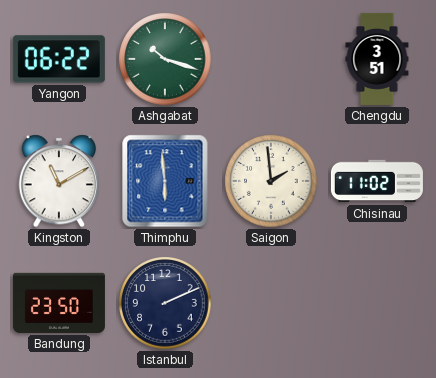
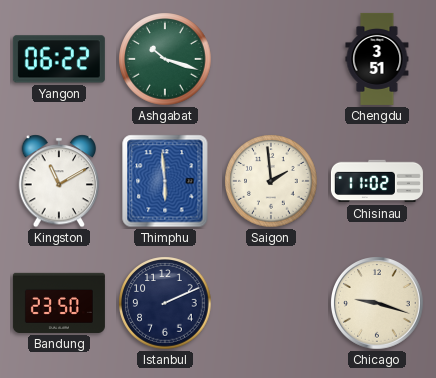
Chicago: none -> 9:18 (378, 304)
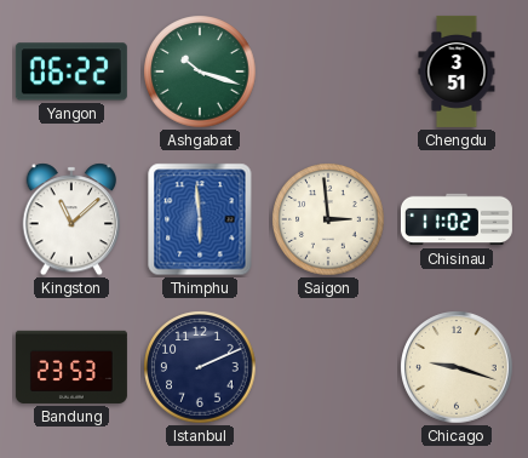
Kingston: 11:10 -> 11:08 (71, 219)
Saigon: 1:59 -> 2:59 (328, 219)
Bandung: 23:50 -> 23:53 (71, 367)
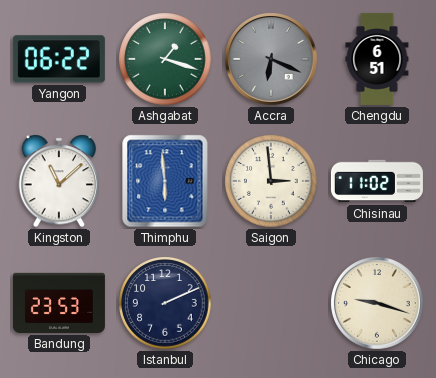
Ashgabat: 10:18 -> 1:18 (165, 59)
Accra: none -> 6:19 (272, 60)
Chengdu: 3:51 -> 6:51 (377, 59)
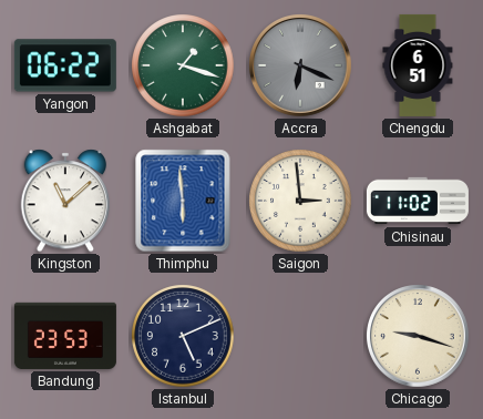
Istanbul: 2:11 -> 5:11 (183, 336)
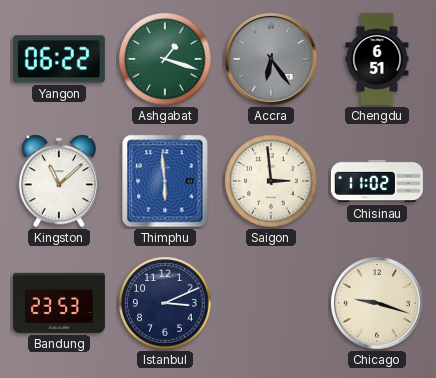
Accra: 6:19 -> 6:24 (272, 60)
Istanbul: 5:11 -> 3:11 (165, 303)
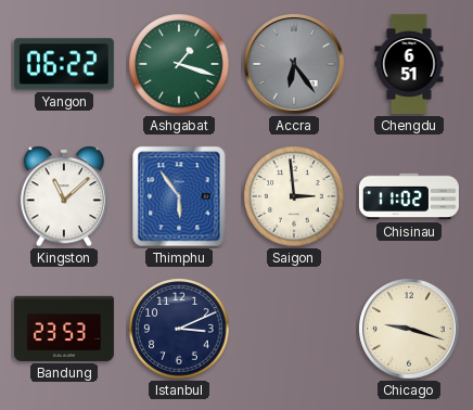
Thimphu: 5:59 -> 5:54 (179, 196)
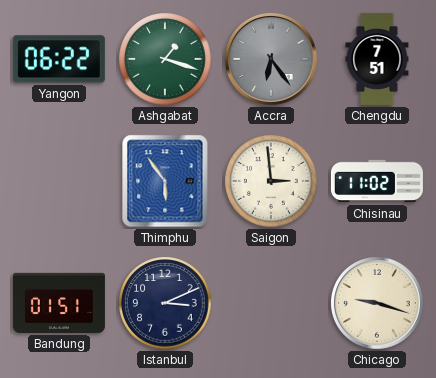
Chengdu: 6:51 -> 7:51 (377, 59)
Kingston: 11:08 -> none (64, 196)
Bandung: 23:53 -> 01:51 (59, 303)
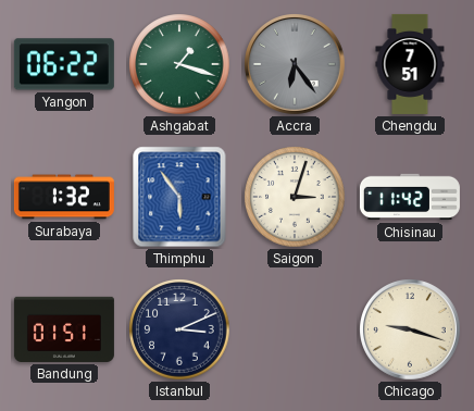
Surabaya: none -> 1:32 (64, 197)
Saigon: 2:59 -> 3:03 (295, 197)
Chisinau: 11:02 -> 11:42 (410, 197)
